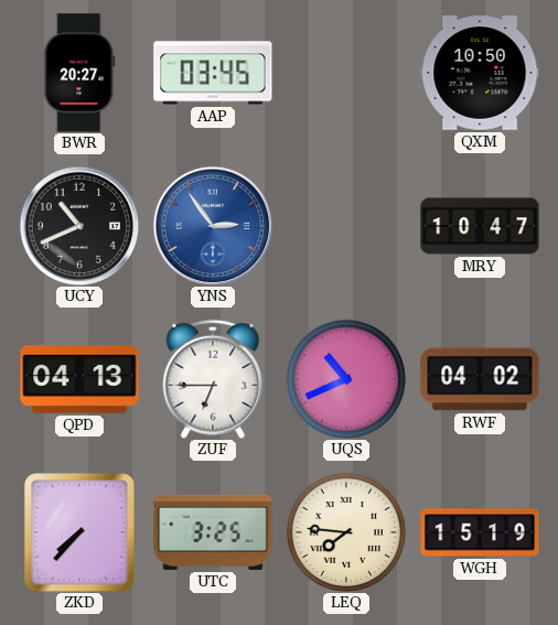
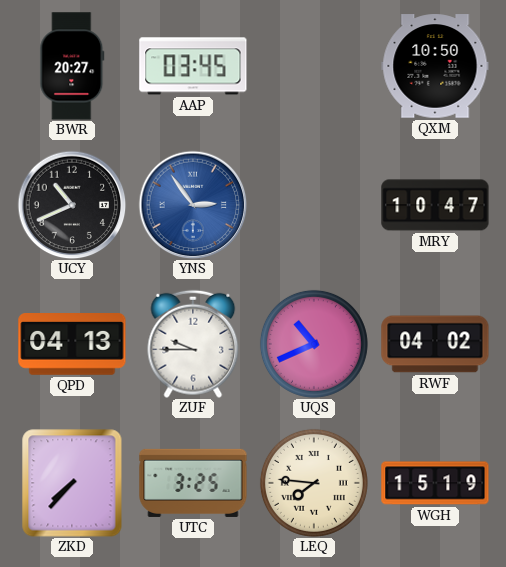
ZUF: 6:45 -> 9:45 (193, 344)
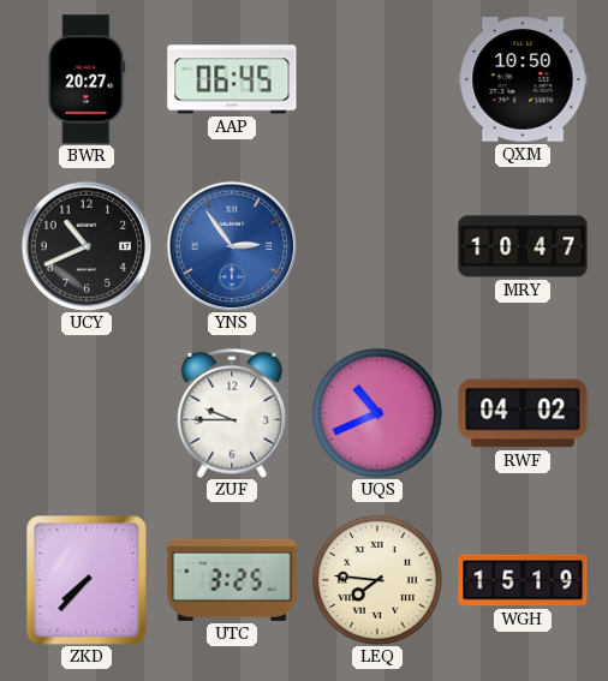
AAP: 03:45 -> 06:45 (232, 79)
QPD: 04:13 -> none (72, 345)
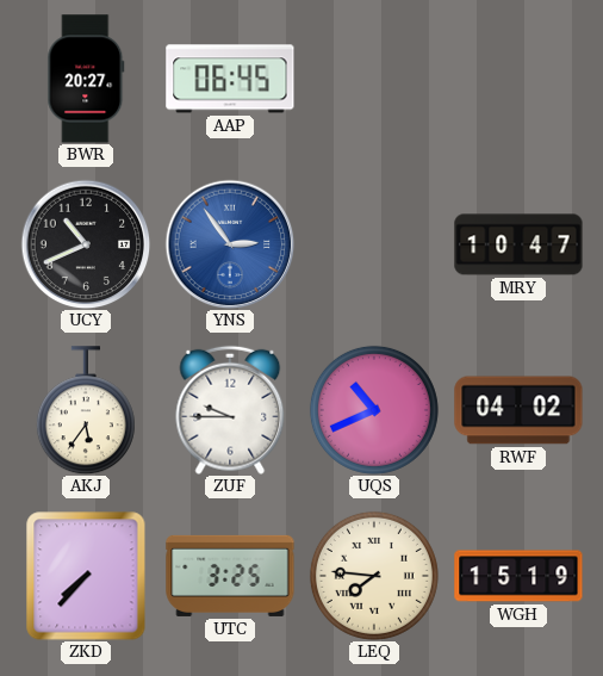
QXM: 10:50 -> none (523, 79)
AKJ: none -> 5:36 (86, 410)
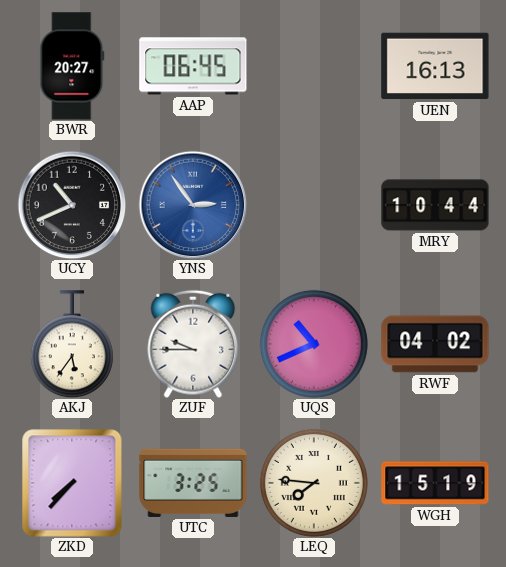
UEN: none -> 16:13 (435, 66)
MRY: 10:47 -> 10:44 (435, 205)
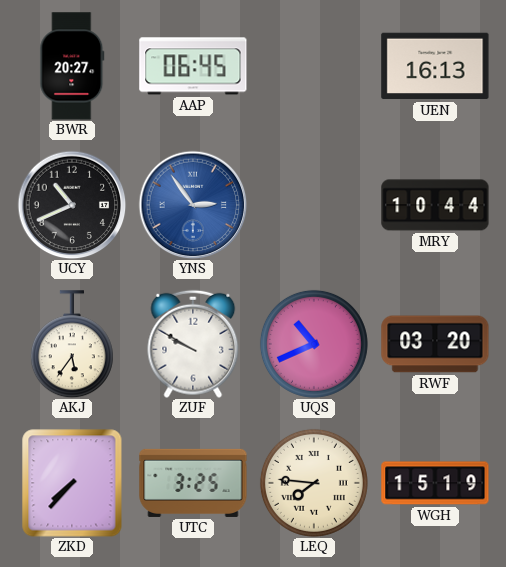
ZUF: 9:45 -> 9:50 (193, 344)
RWF: 04:02 -> 03:20 (435, 344)
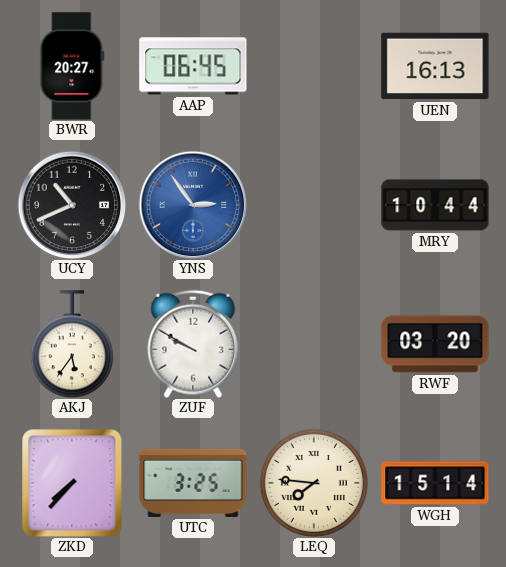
UQS: 10:41 -> none (314, 344)
WGH: 15:19 -> 15:14 (435, 483)
